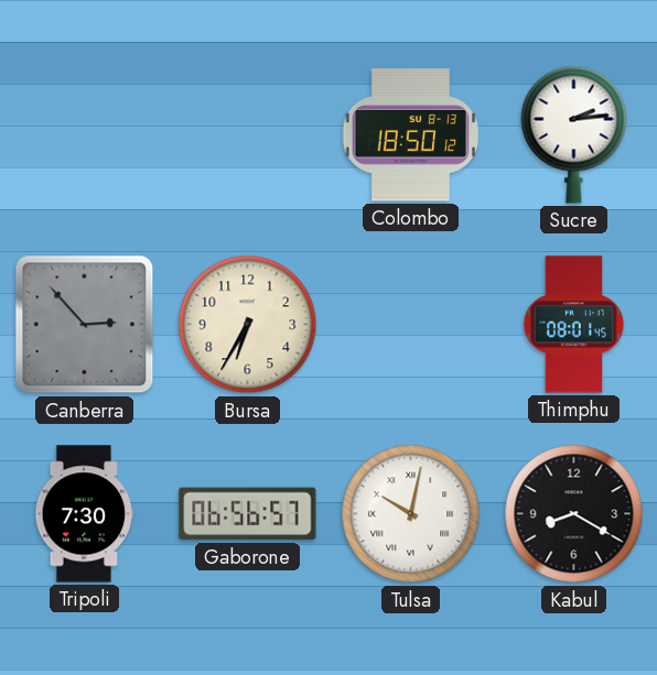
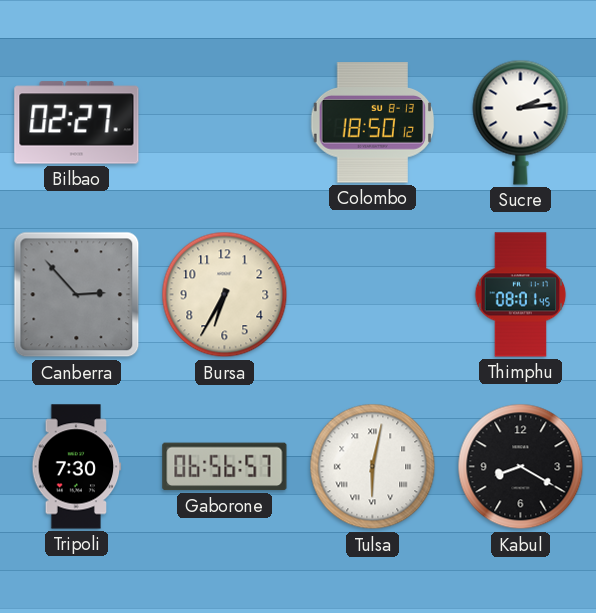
Bilbao: none -> 02:27 (77, 123)
Tulsa: 10:02 -> 6:02 (373, 467)
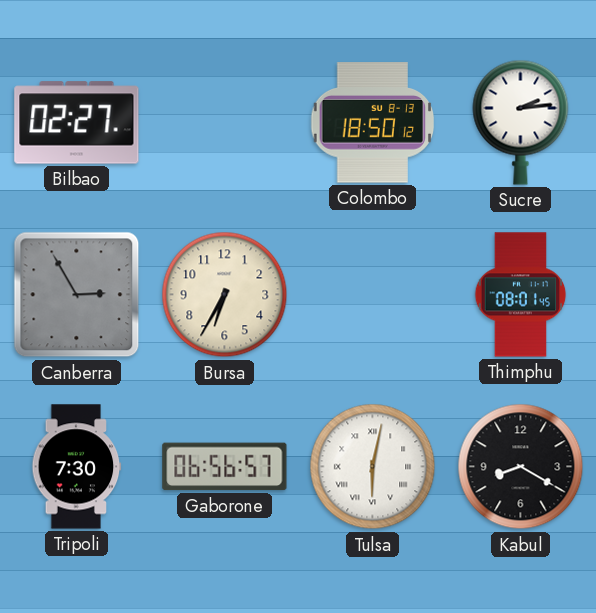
Canberra: 2:53 -> 2:55 (77, 295)
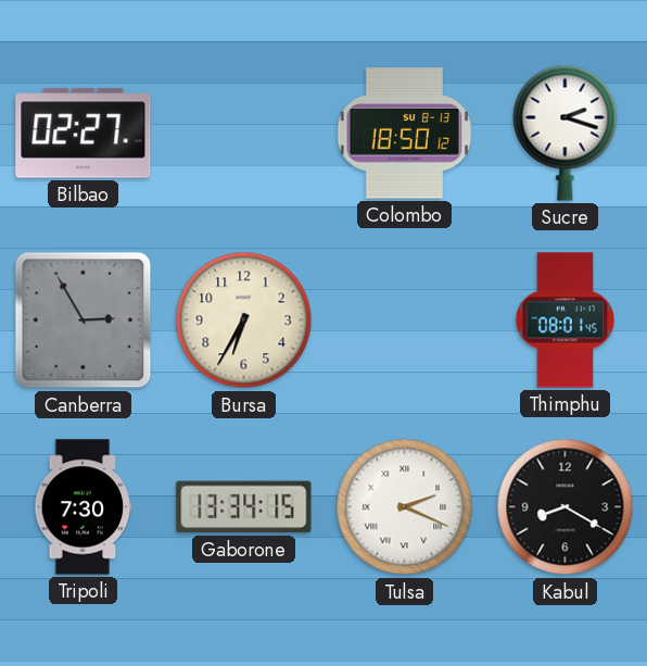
Sucre: 2:14 -> 2:18 (566, 133)
Gaborone: 06:56 -> 13:34 (244, 507)
Tulsa: 6:02 -> 2:19 (405, 507)
